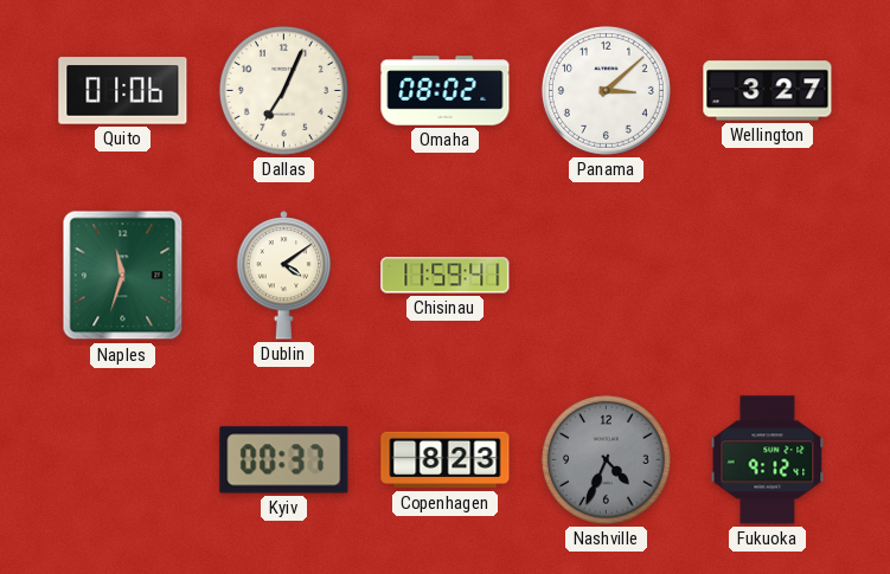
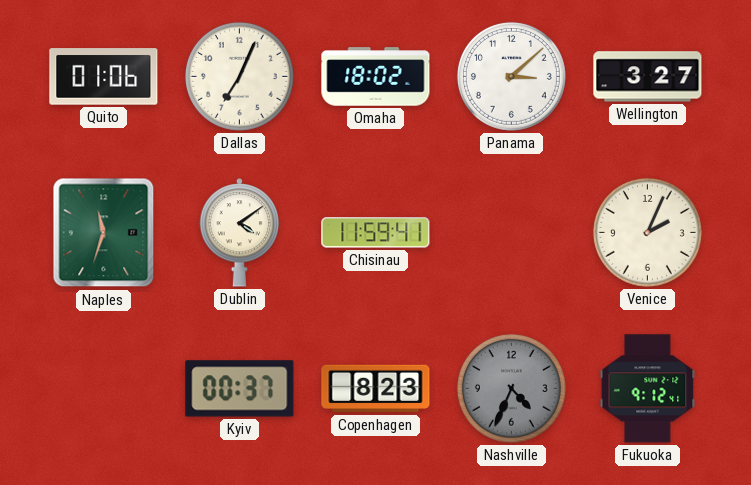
Omaha: 08:02 -> 18:02 (376, 77)
Venice: none -> 2:04 (647, 232)
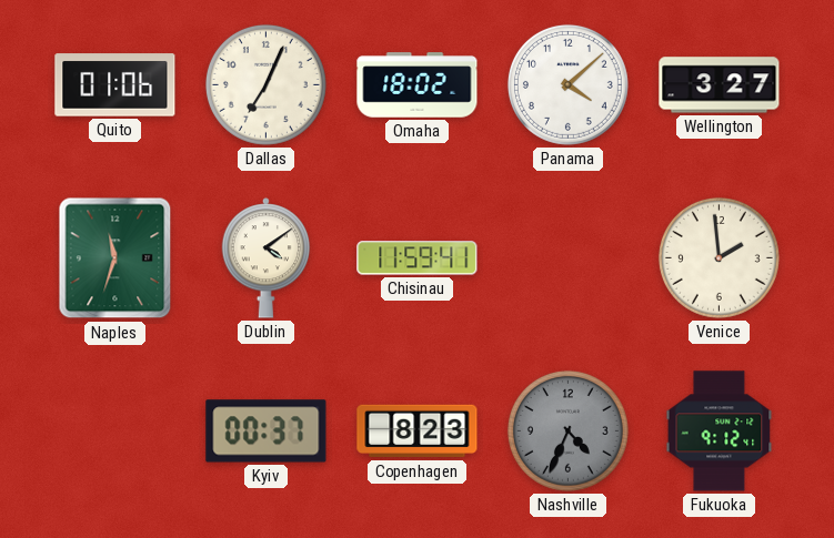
Panama: 3:08 -> 4:08 (567, 84)
Venice: 2:04 -> 1:59 (719, 257)
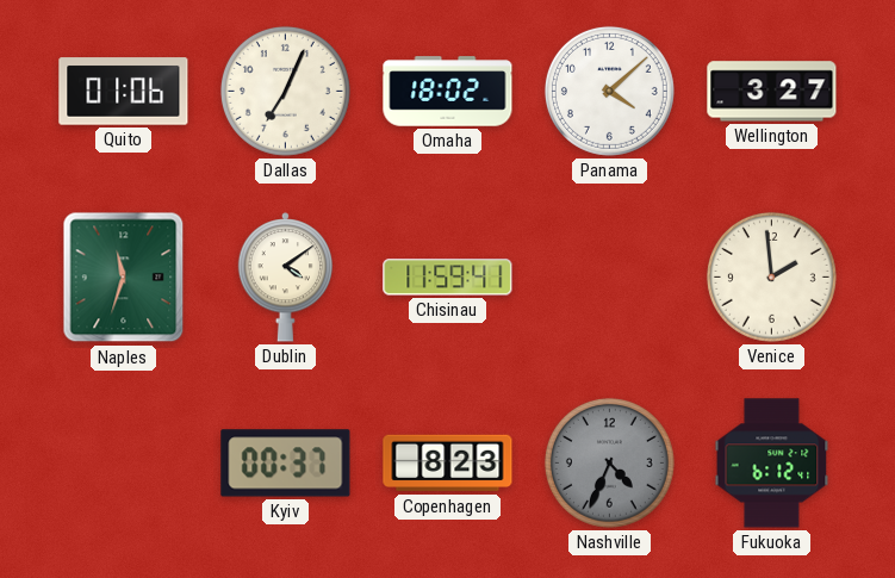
Fukuoka: 9:12 -> 6:12 (772, 464)
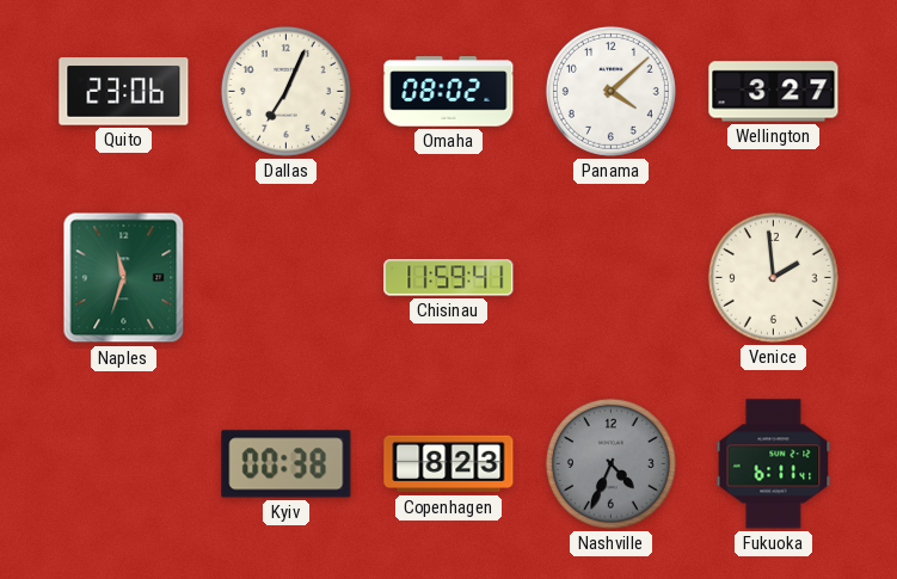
Quito: 01:06 -> 23:06 (124, 92)
Omaha: 18:02 -> 08:02 (449, 92)
Dublin: 4:09 -> none (286, 278)
Kyiv: 00:37 -> 00:38 (287, 464)
Fukuoka: 6:12 -> 6:11 (774, 464)
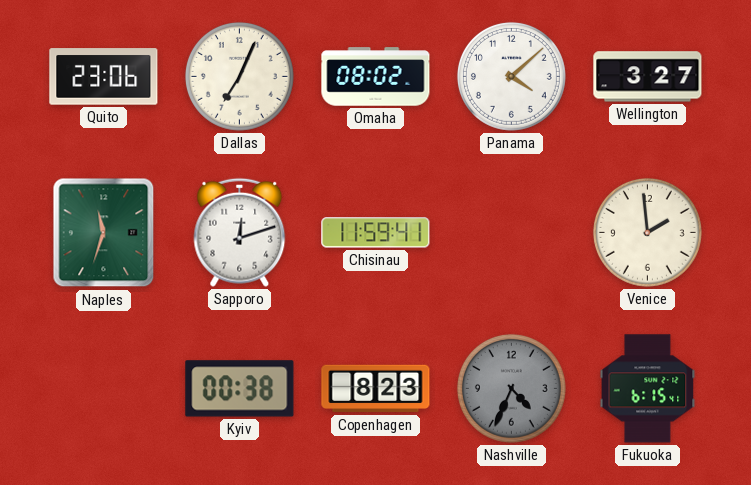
Sapporo: none -> 12:12 (240, 232)
Fukuoka: 6:11 -> 6:15 (648, 389)
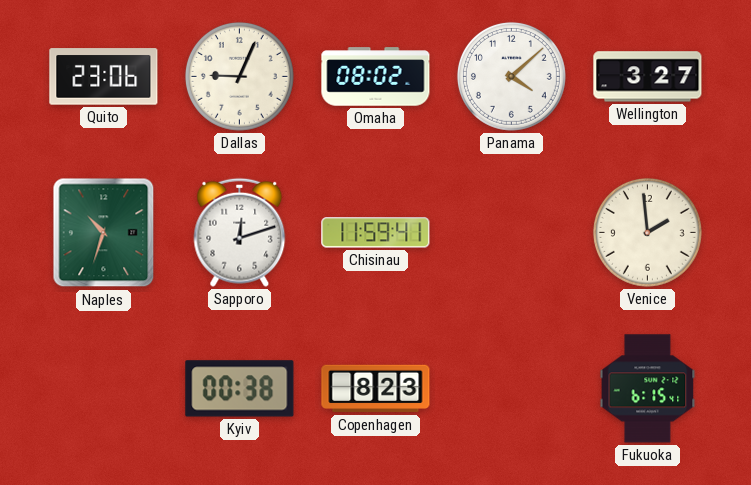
Dallas: 7:04 -> 9:04 (239, 76)
Naples: 11:33 -> 10:33 (104, 233)
Nashville: 4:34 -> none (511, 388)
